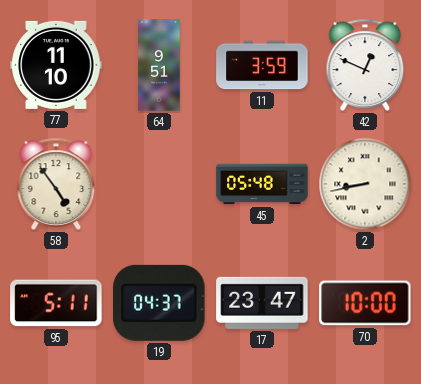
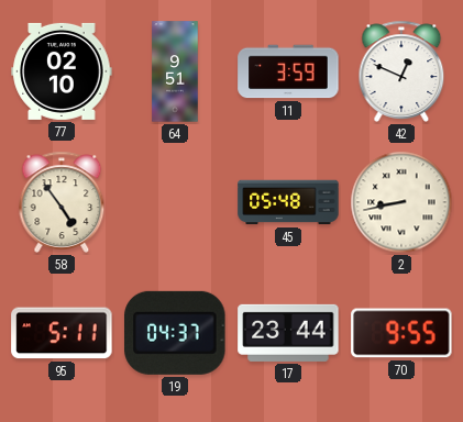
77: 11:10 -> 02:10 (62, 71)
17: 23:47 -> 23:44 (288, 333)
70: 10:00 -> 9:55 (401, 333)
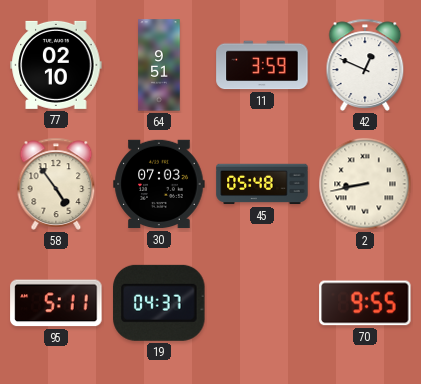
30: none -> 07:03 (159, 184)
17: 23:44 -> none (288, 333)
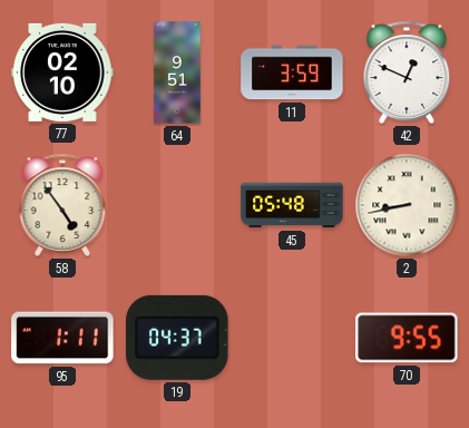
30: 07:03 -> none (159, 184)
95: 5:11 -> 1:11 (62, 338)
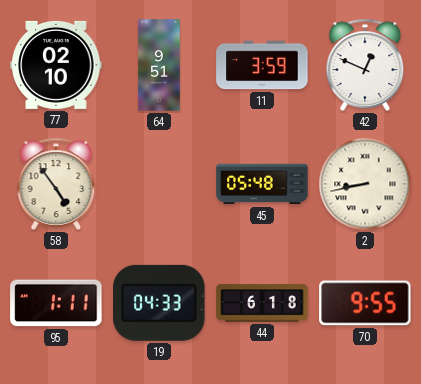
19: 04:37 -> 04:33 (159, 303)
44: none -> 6:18 (262, 303)
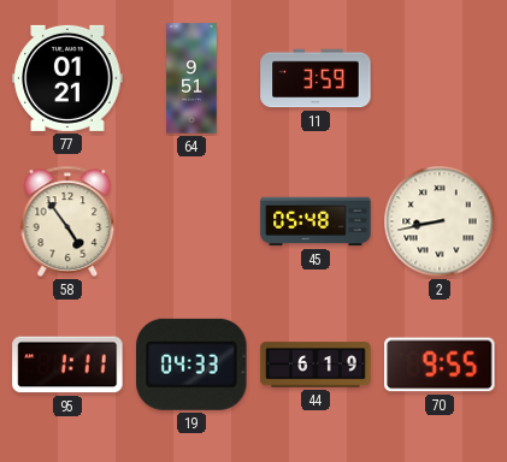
77: 02:10 -> 01:21 (67, 78)
42: 12:49 -> none (365, 65)
44: 6:18 -> 6:19 (316, 365)
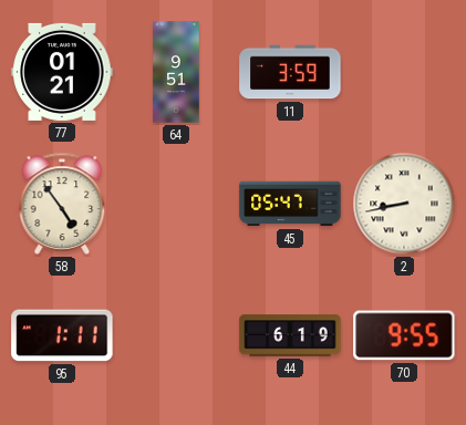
45: 05:48 -> 05:47 (290, 204)
19: 04:33 -> none (191, 365)
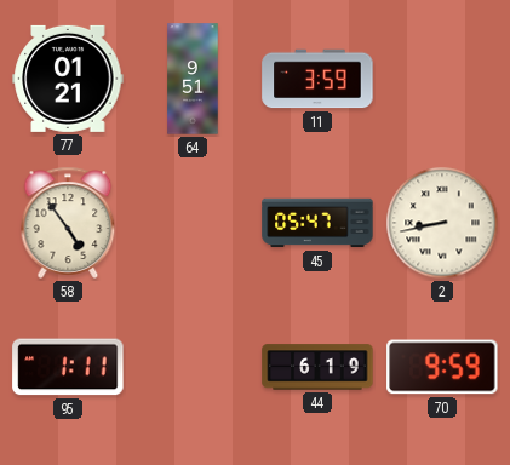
70: 9:55 -> 9:59 (442, 367)
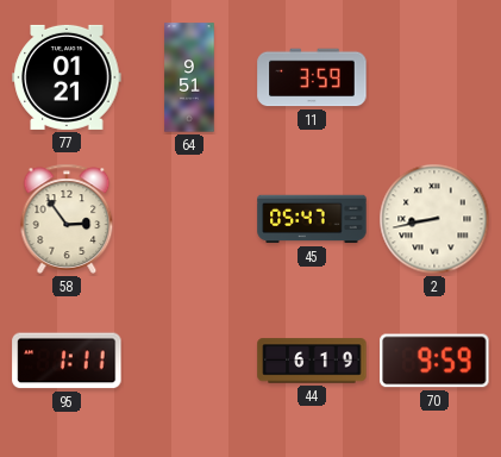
58: 4:54 -> 2:54 (67, 219)
